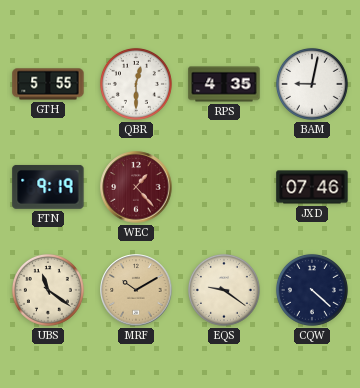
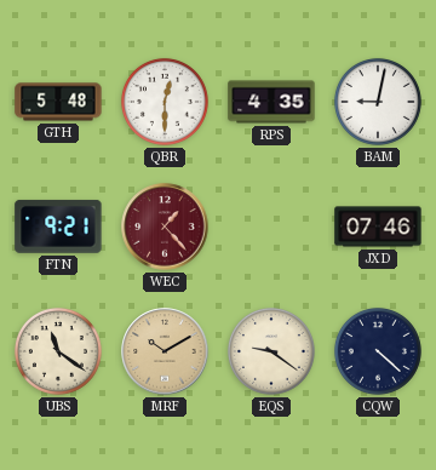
GTH: 5:55 -> 5:48 (58, 102)
FTN: 9:19 -> 9:21 (58, 227)
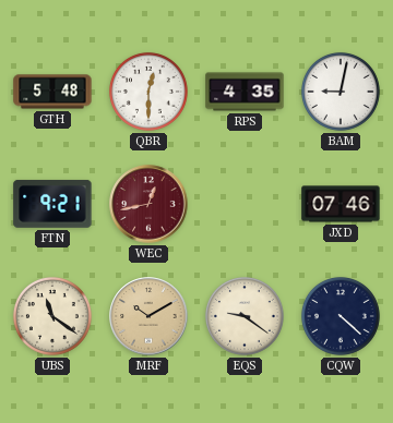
WEC: 1:23 -> 12:43 (148, 204)
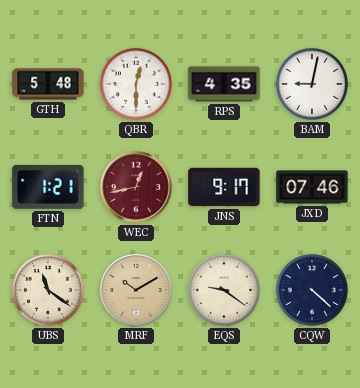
FTN: 9:21 -> 1:21 (48, 187)
JNS: none -> 9:17 (224, 187)
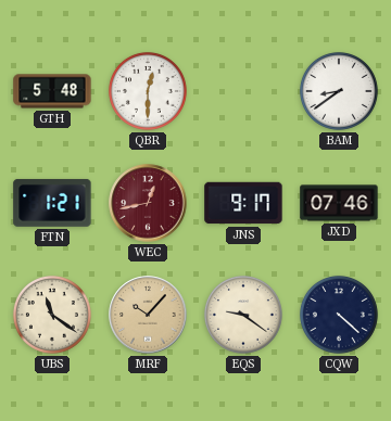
RPS: 4:35 -> none (224, 84)
BAM: 9:02 -> 8:39 (339, 91)
MRF: 10:10 -> 10:07 (148, 315)
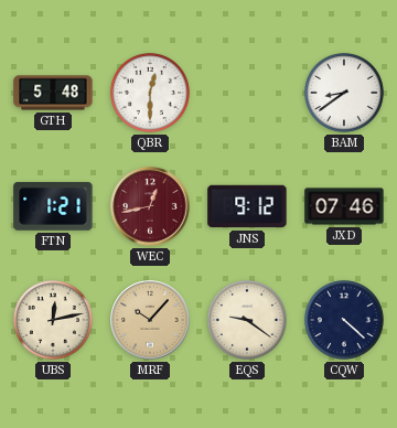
JNS: 9:17 -> 9:12 (247, 206)
UBS: 11:21 -> 12:13 (53, 320)
